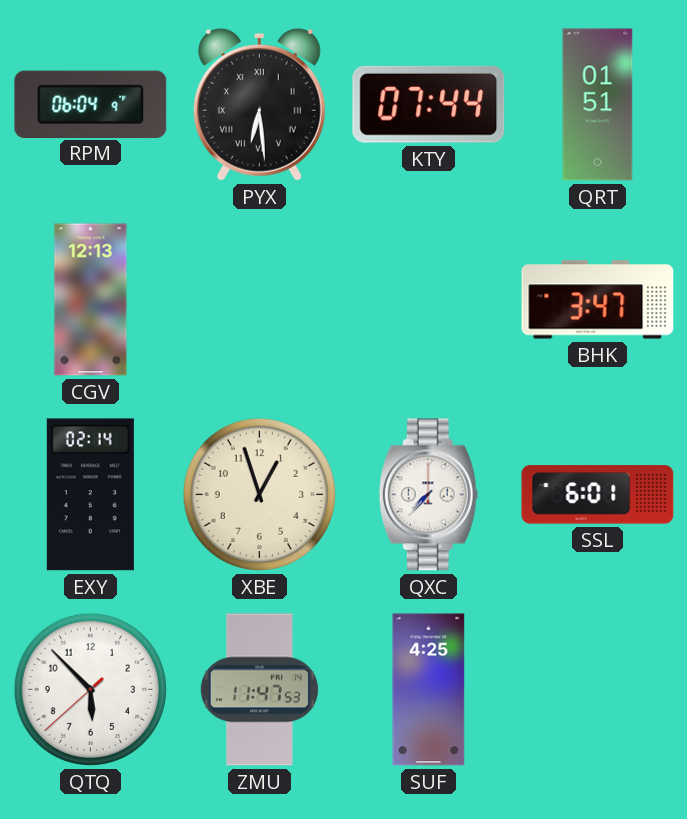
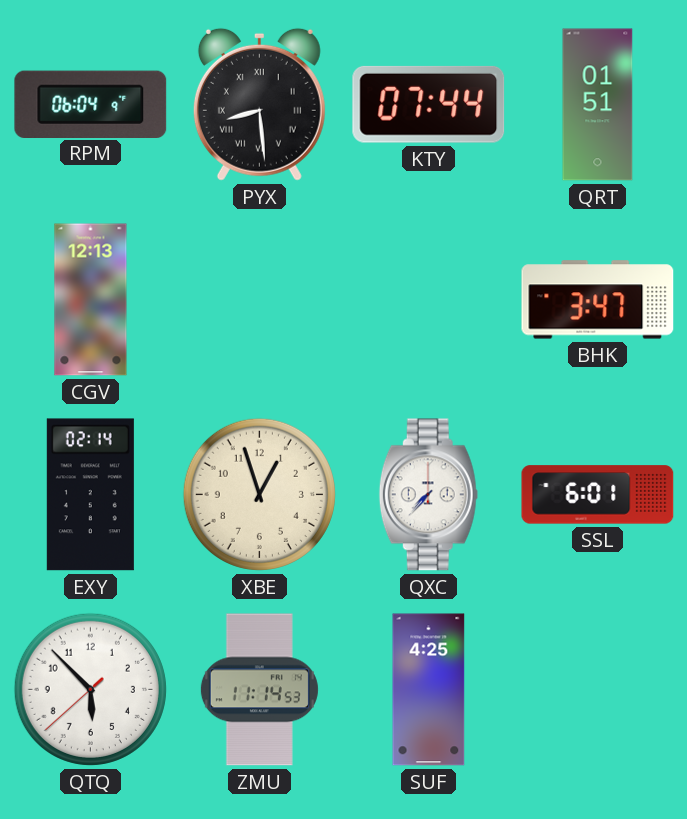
PYX: 6:29 -> 8:29 (259, 104)
ZMU: 11:47 -> 11:14 (259, 690)
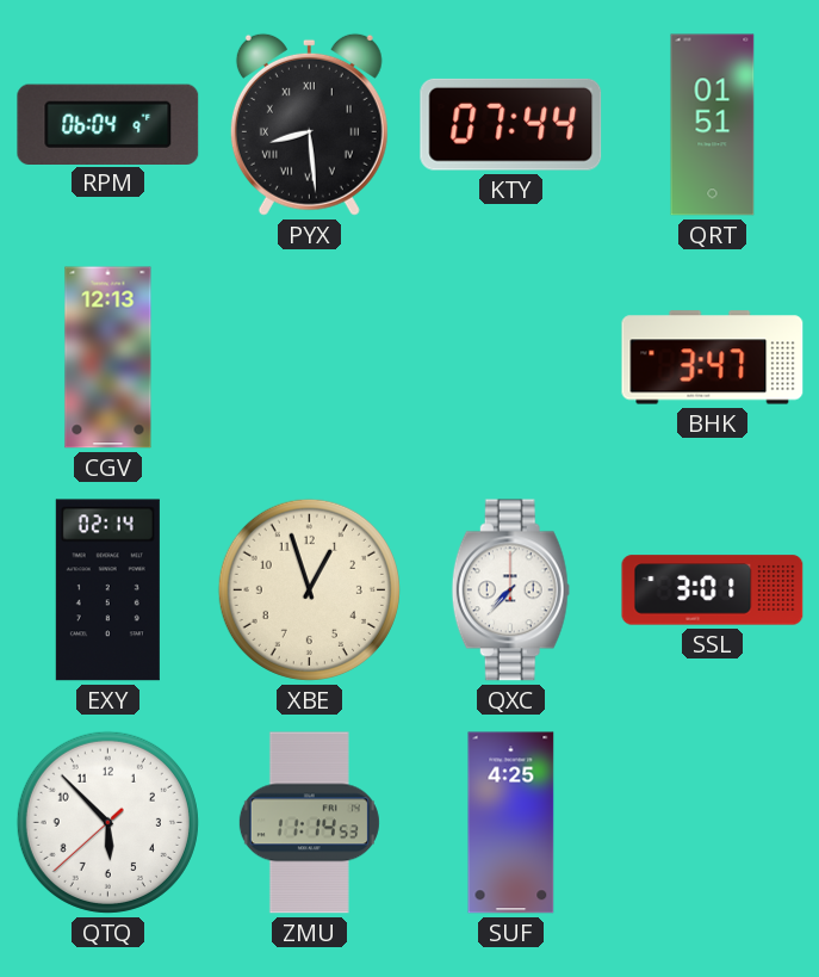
SSL: 6:01 -> 3:01 (713, 590)
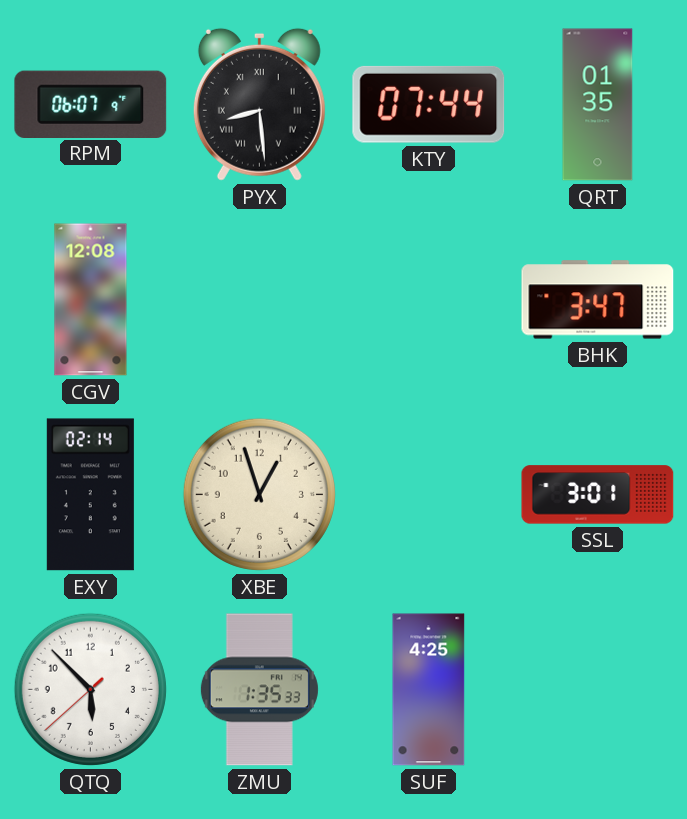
RPM: 06:04 -> 06:07 (91, 104)
QRT: 01:51 -> 01:35 (598, 105)
CGV: 12:13 -> 12:08 (91, 300)
QXC: 7:37 -> none (510, 590)
ZMU: 11:14 -> 1:35 (259, 690)
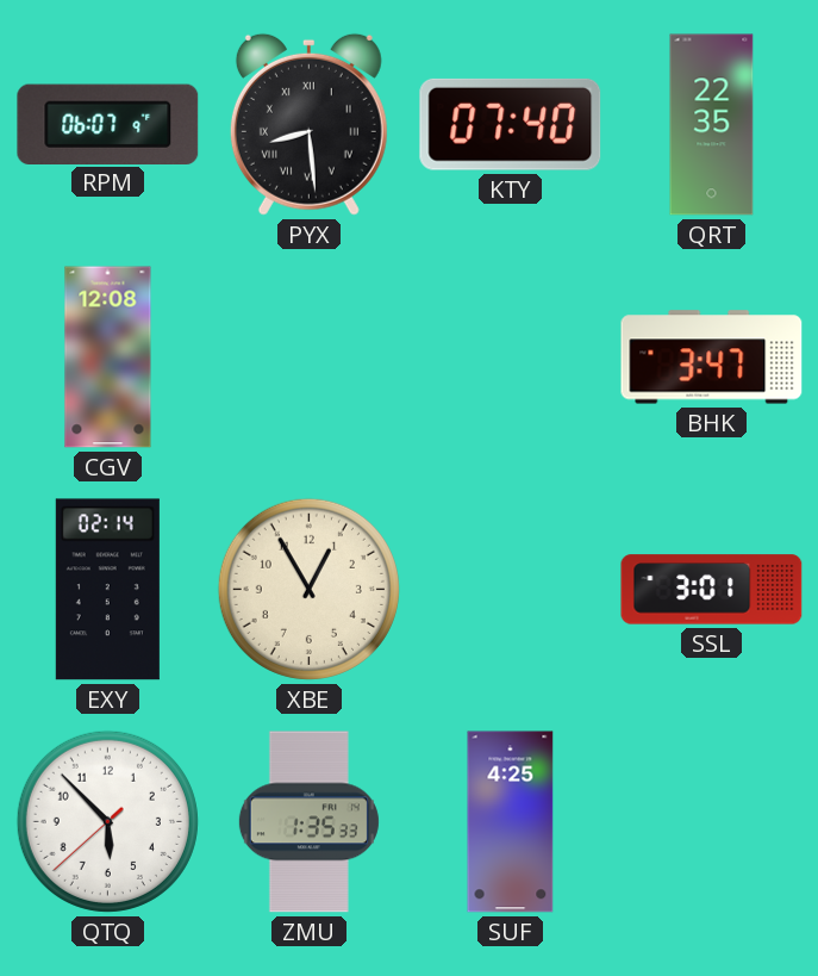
KTY: 07:44 -> 07:40 (511, 124)
QRT: 01:35 -> 22:35 (712, 125)
XBE: 12:57 -> 12:55 (308, 589)
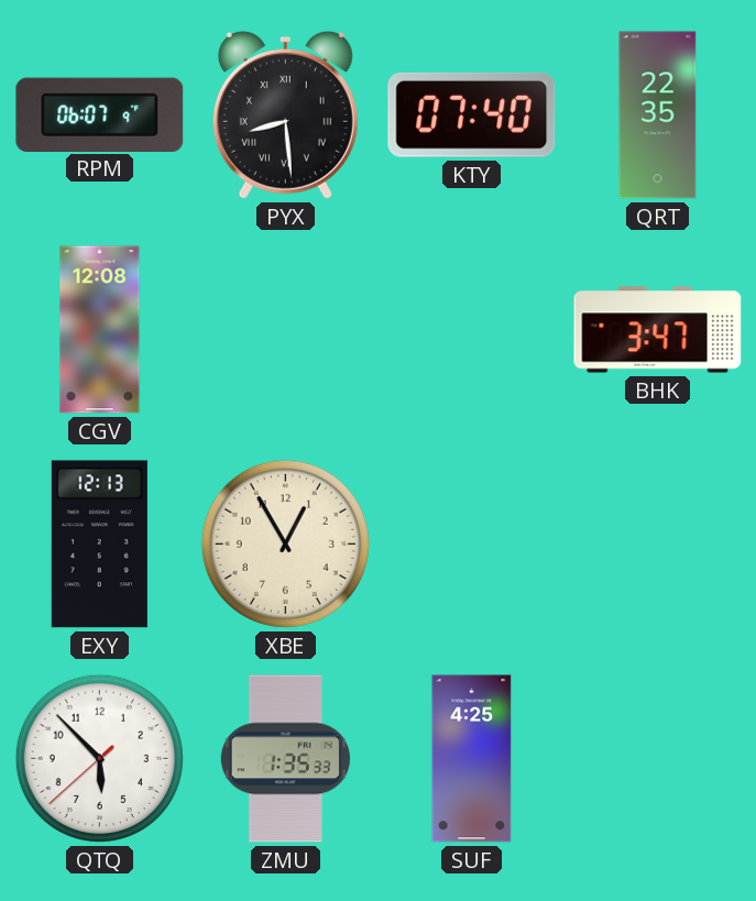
EXY: 02:14 -> 12:13 (99, 545)
SSL: 3:01 -> none (712, 590)
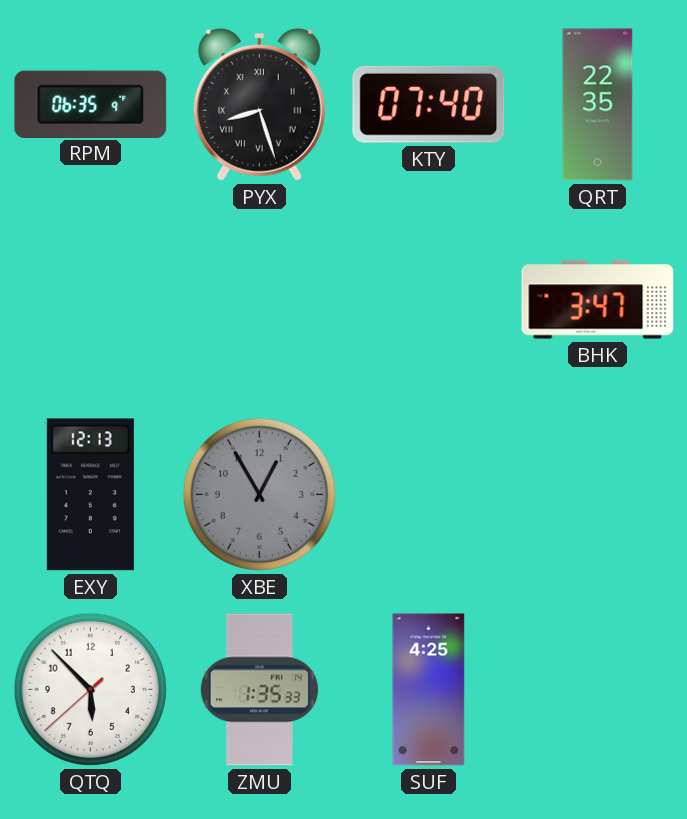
RPM: 06:07 -> 06:35 (91, 104)
PYX: 8:29 -> 8:27 (259, 104)
CGV: 12:08 -> none (100, 330)
XBE dial: cream -> grey (259, 494)
